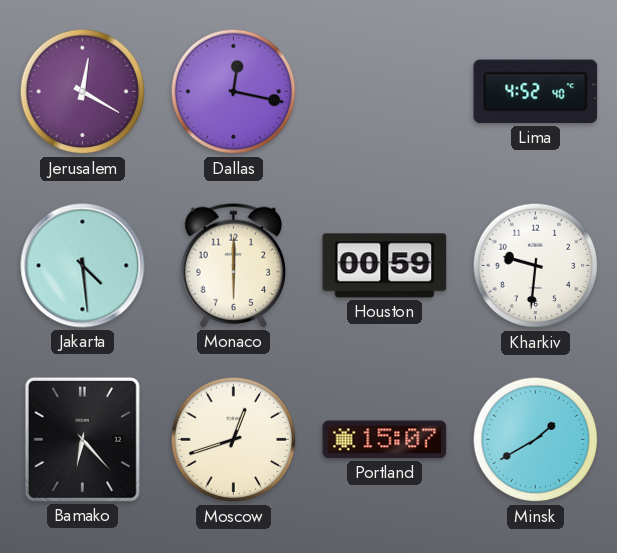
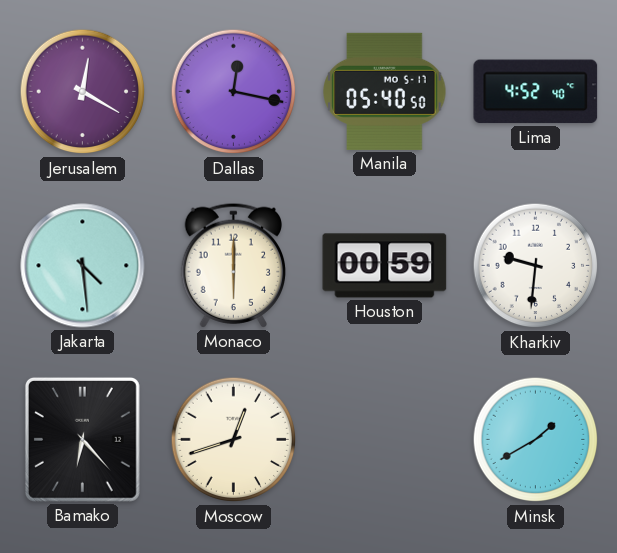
Manila: none -> 05:40 (385, 91)
Portland: 15:07 -> none (385, 440)
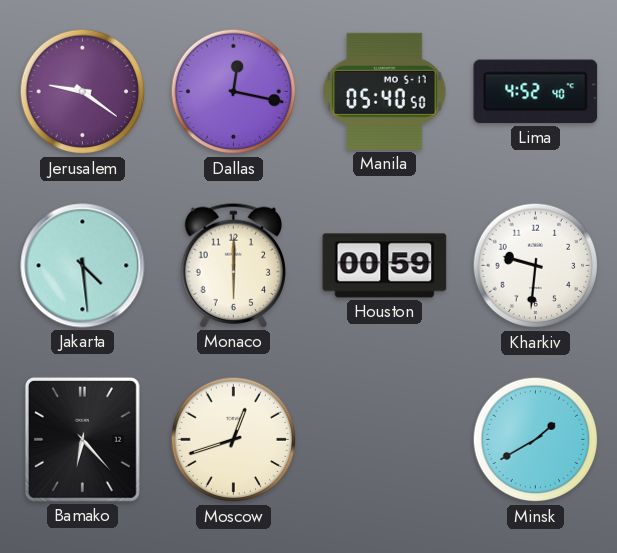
Jerusalem: 12:20 -> 9:21 (83, 92)
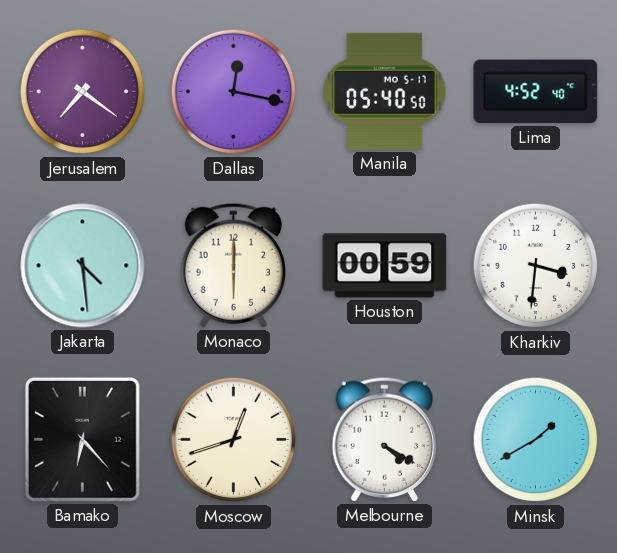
Jerusalem: 9:21 -> 7:21 (83, 92)
Kharkiv: 9:31 -> 3:31 (536, 266)
Melbourne: none -> 4:20 (384, 439)
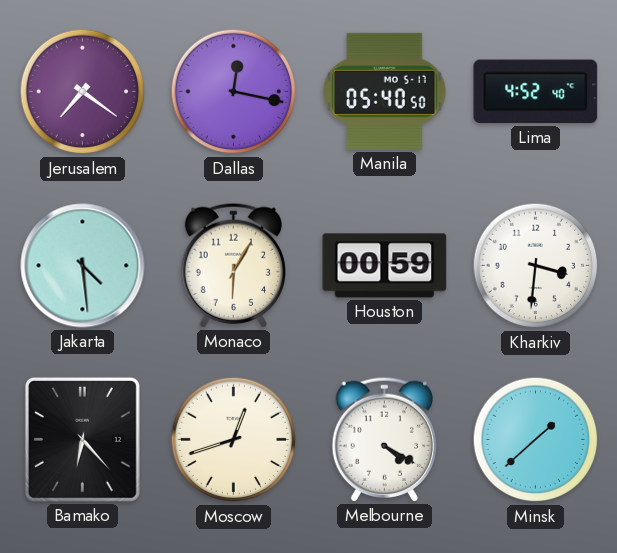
Monaco: 6:00 -> 6:05 (233, 265)
Minsk: 1:40 -> 1:38 (536, 440)
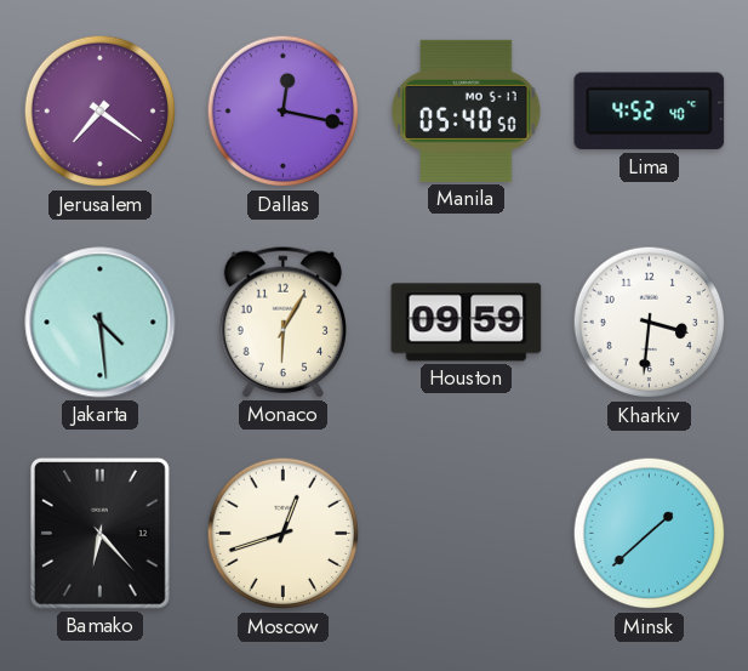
Houston: 00:59 -> 09:59 (467, 323)
Melbourne: 4:20 -> none (384, 439)
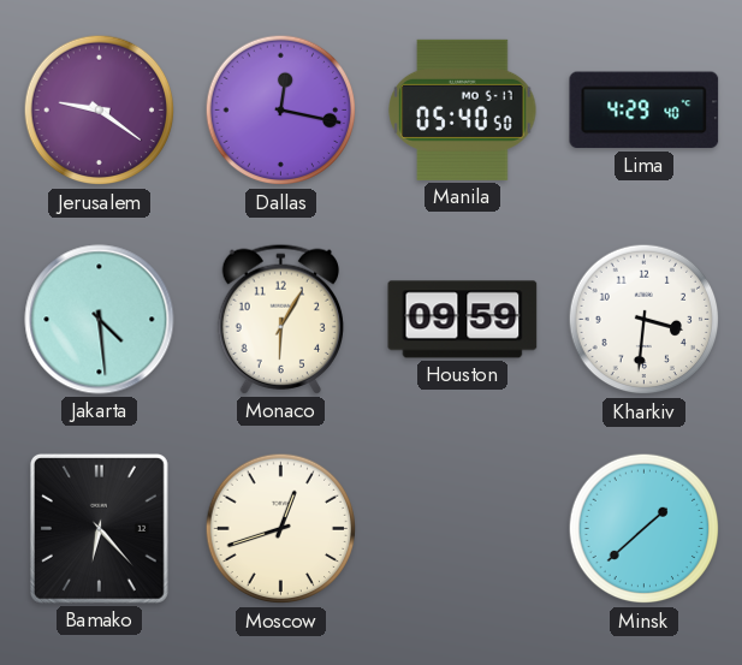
Jerusalem: 7:21 -> 9:21 (100, 111)
Lima: 4:52 -> 4:29 (645, 111)
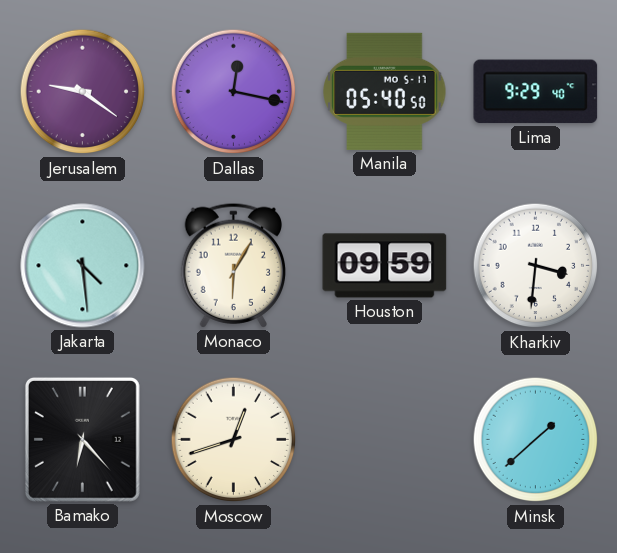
Lima: 4:29 -> 9:29 (536, 92)
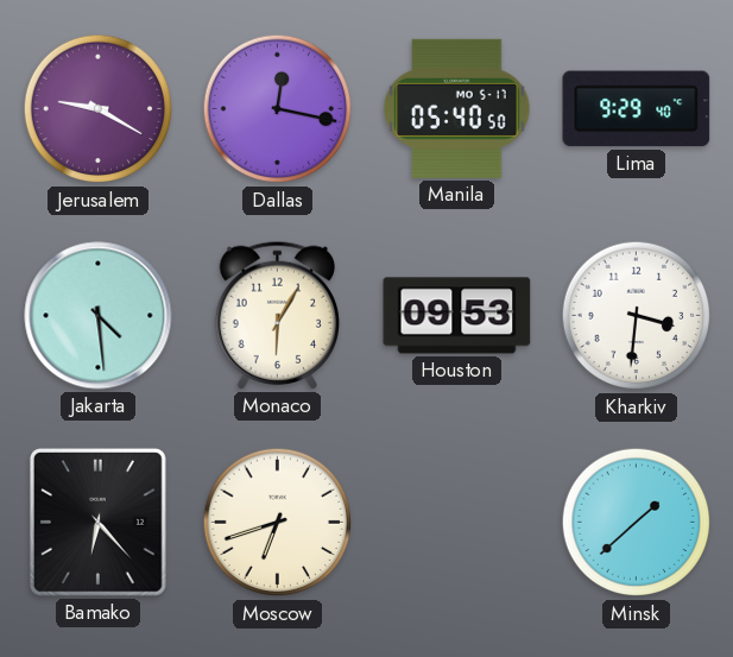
Jerusalem: 9:21 -> 9:20 (99, 109)
Houston: 09:59 -> 09:53 (457, 316)
Moscow: 12:42 -> 6:42 (278, 523)
